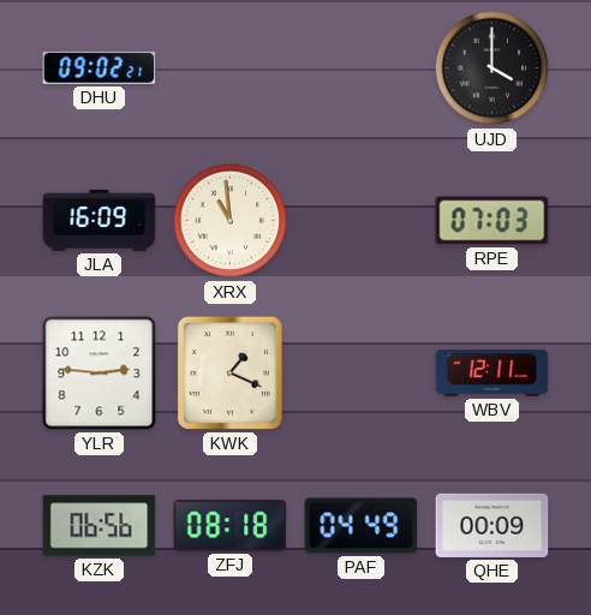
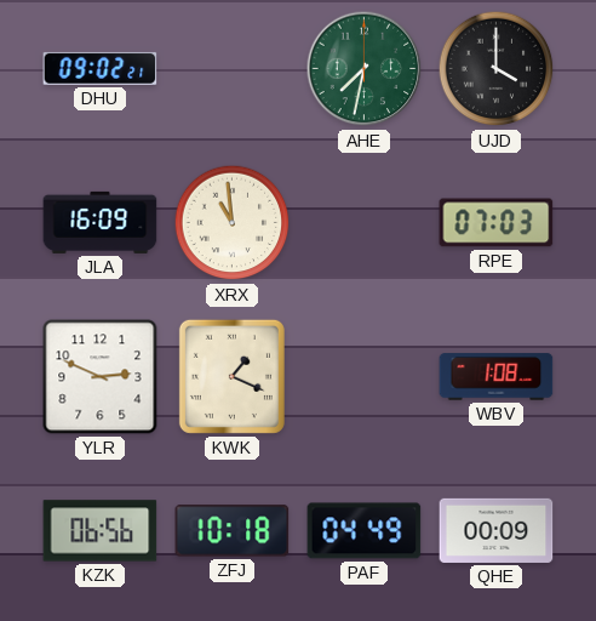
AHE: none -> 7:32 (365, 69)
YLR: 2:46 -> 2:49 (101, 377)
WBV: 12:11 -> 1:08 (497, 377)
ZFJ: 08:18 -> 10:18 (233, 531)
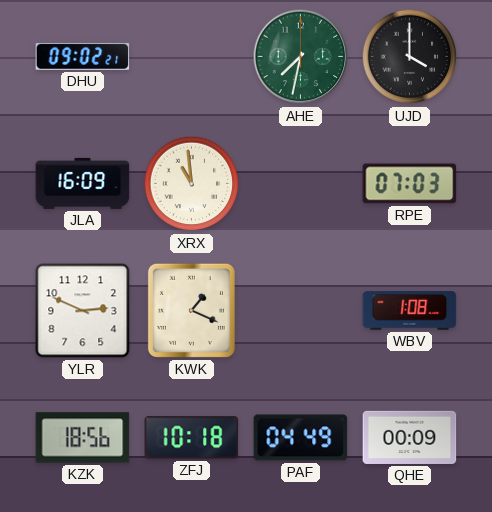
KZK: 06:56 -> 18:56 (83, 438)
